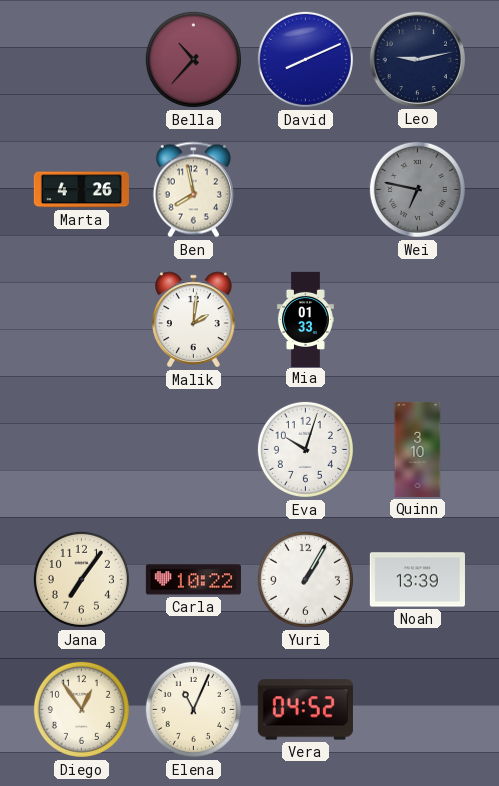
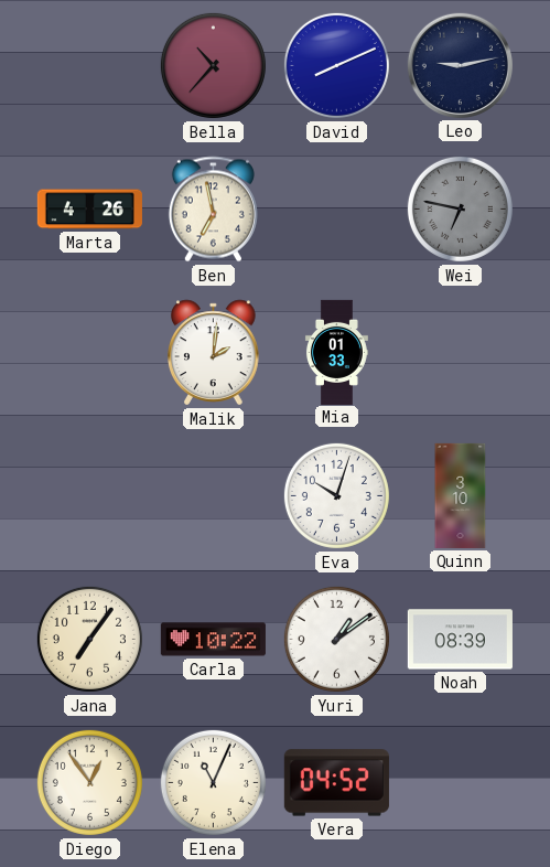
Ben: 7:58 -> 6:58 (213, 210)
Yuri: 1:05 -> 1:09 (336, 639)
Noah: 13:39 -> 08:39 (460, 640)
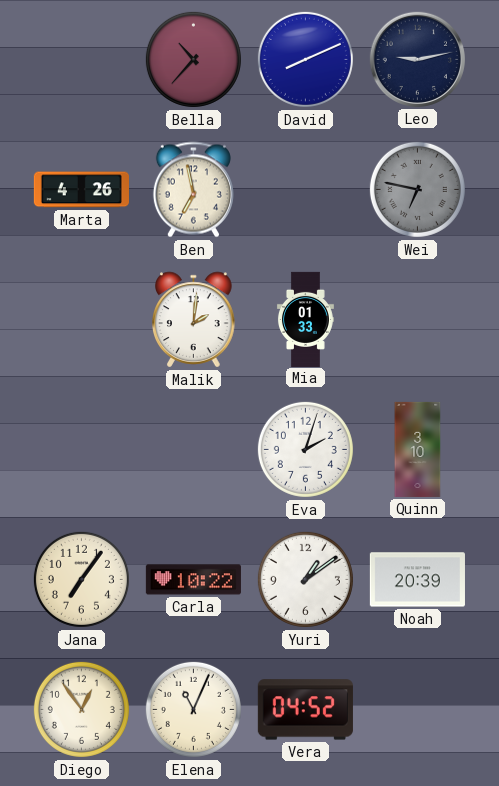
Eva: 10:03 -> 2:03 (305, 449)
Noah: 08:39 -> 20:39 (417, 580)
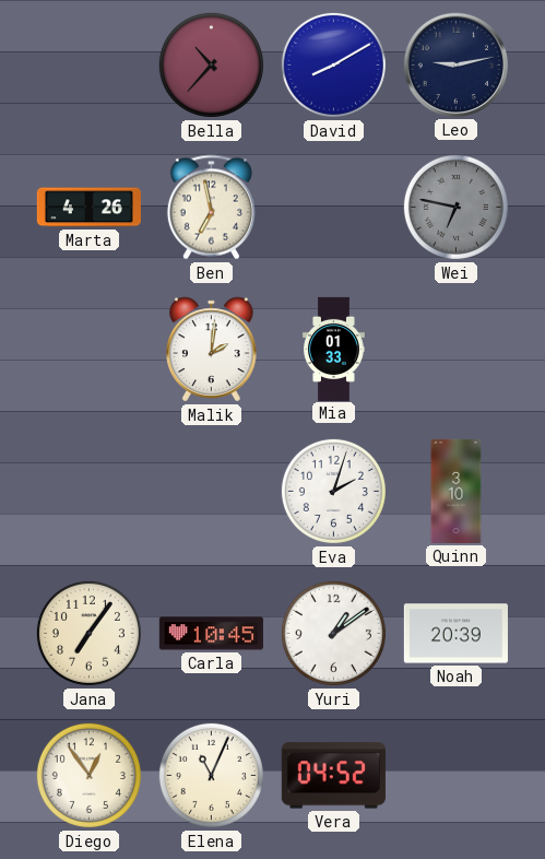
David: 8:11 -> 8:10 (333, 64)
Carla: 10:22 -> 10:45 (211, 634)
